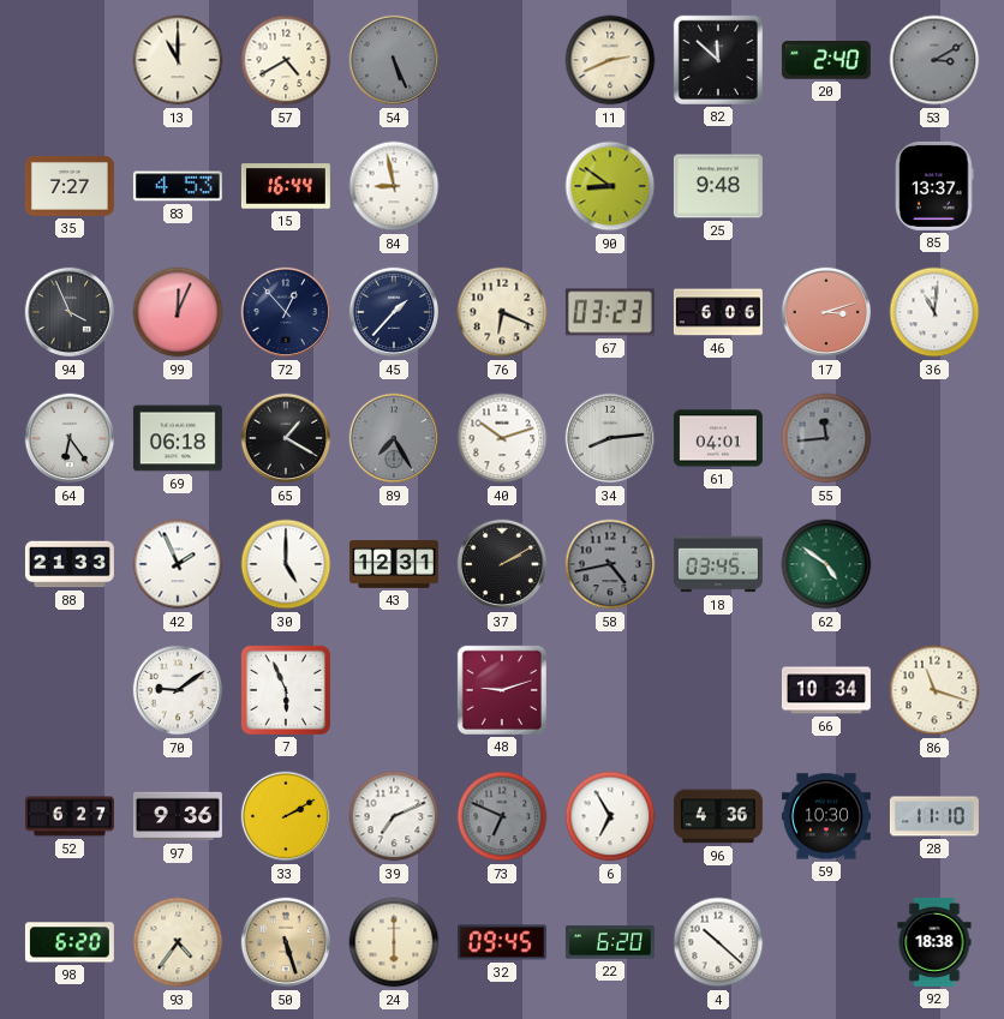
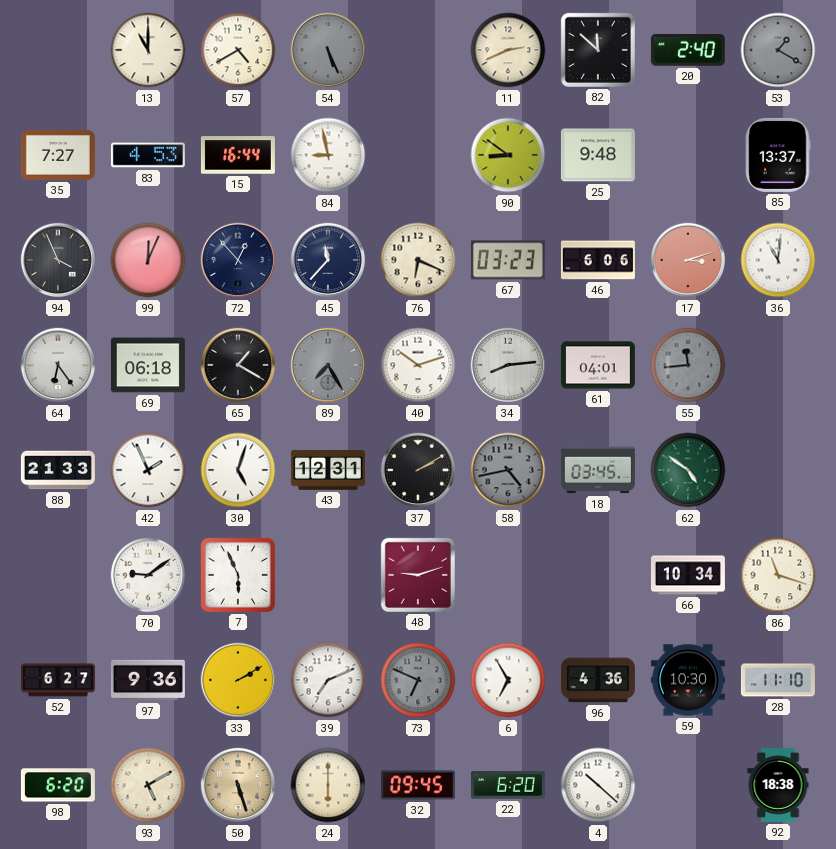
53: 3:10 -> 1:20 (778, 50)
45: 1:37 -> 11:37 (328, 260)
30: 5:00 -> 5:03 (238, 470)
93: 4:36 -> 5:10 (148, 785)
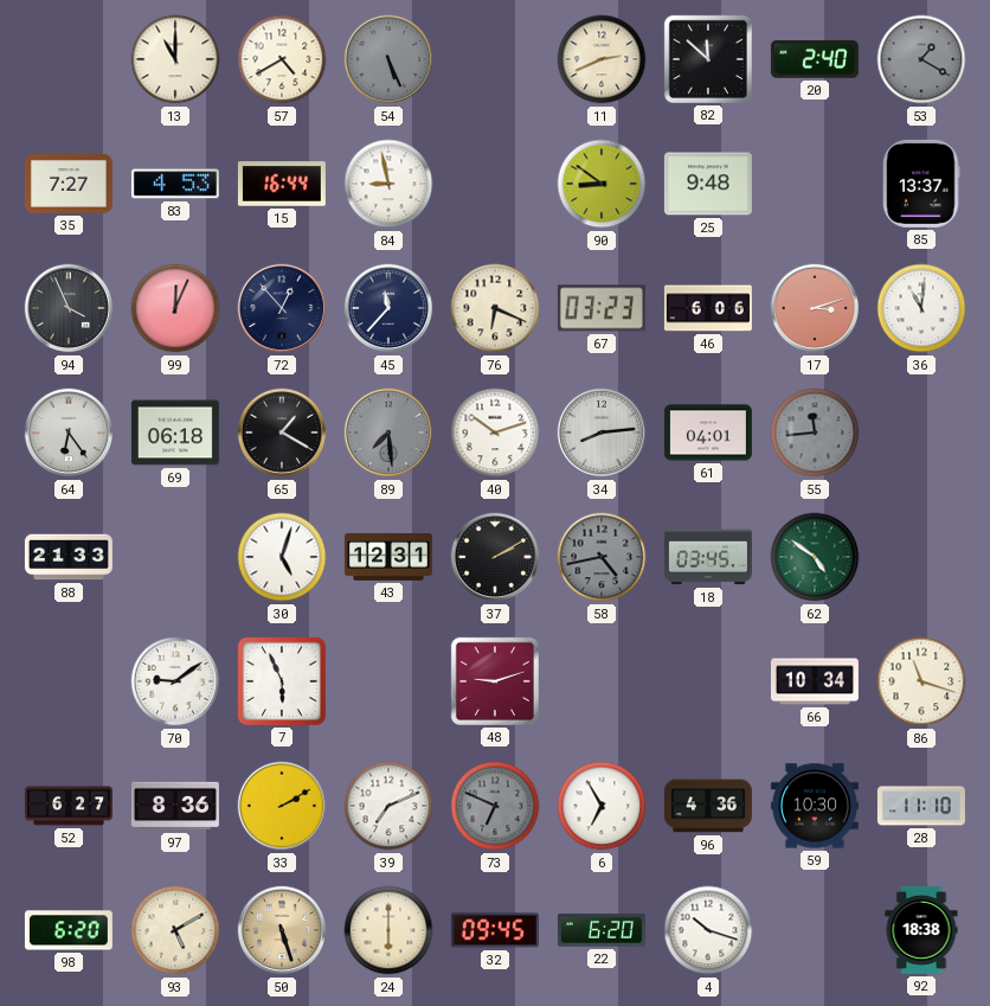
89: 7:25 -> 7:29 (388, 432)
42: 1:56 -> none (148, 470)
97: 9:36 -> 8:36 (175, 806)
4: 10:22 -> 10:18 (708, 930)
